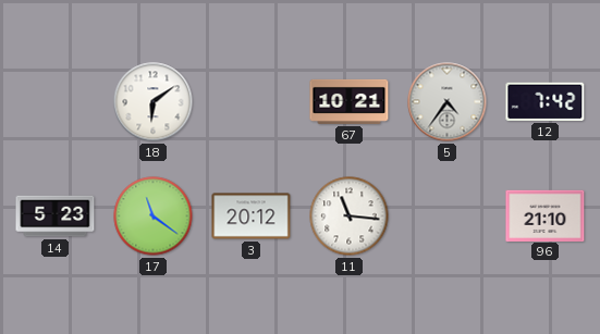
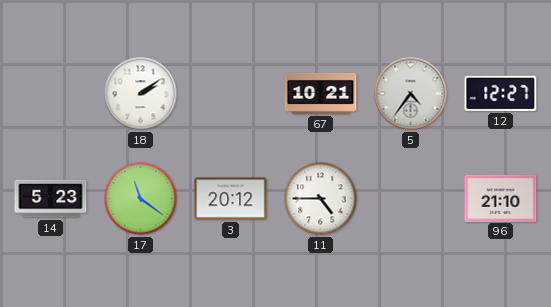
18: 6:09 -> 2:09 (141, 94)
12: 7:42 -> 12:27 (501, 93)
11: 11:16 -> 4:45 (321, 199)
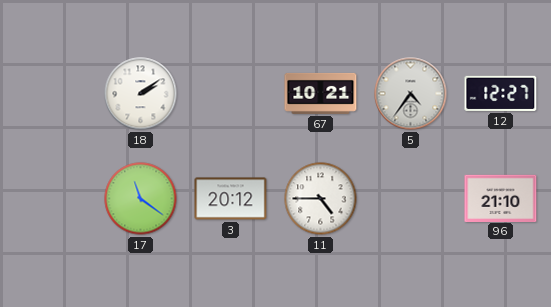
14: 5:23 -> none (51, 199)
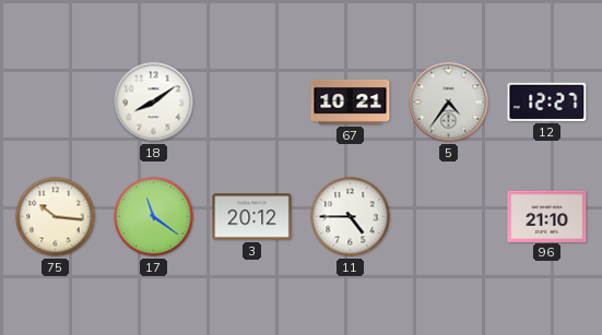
18: 2:09 -> 8:09 (154, 103)
75: none -> 10:16 (56, 217)
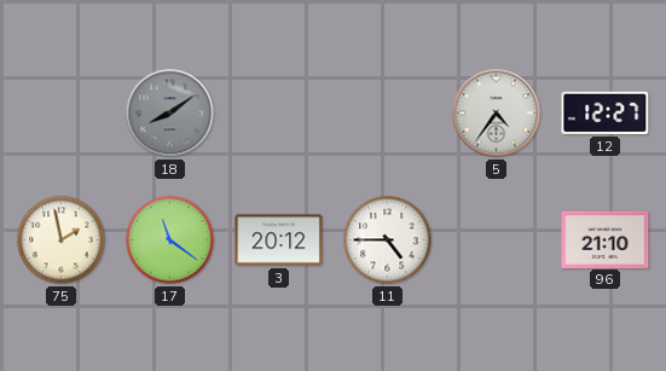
18 dial: white -> grey (170, 114)
67: 10:21 -> none (351, 101)
75: 10:16 -> 1:58 (62, 240)
